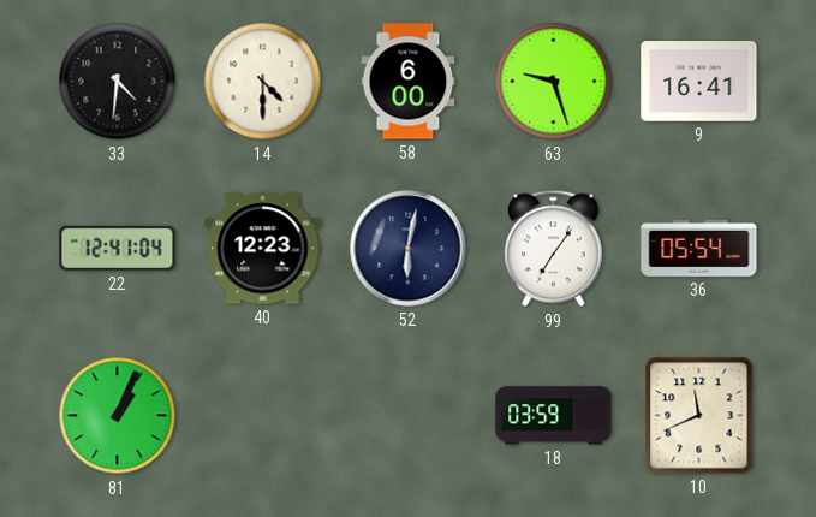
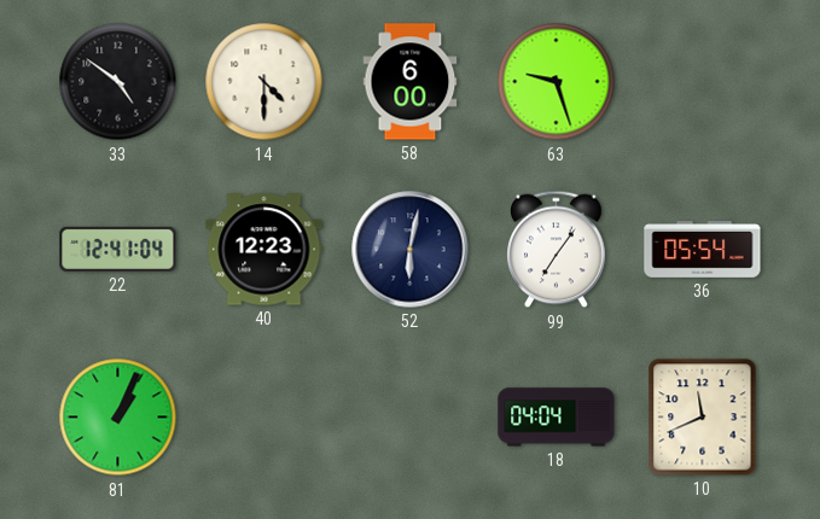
33: 4:31 -> 4:51 (118, 82)
9: 16:41 -> none (699, 82)
18: 03:59 -> 04:04 (557, 418)
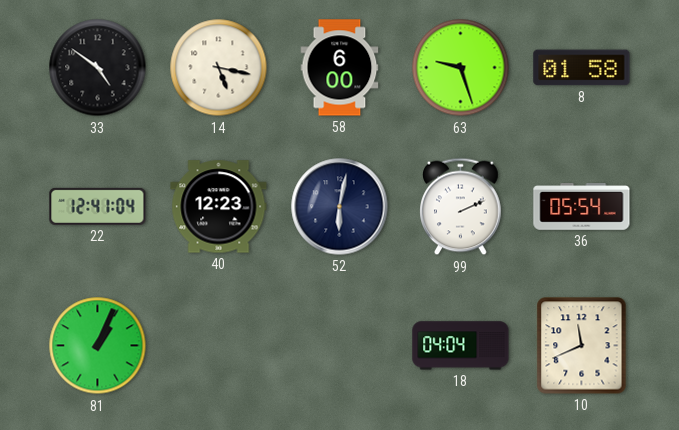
14: 4:30 -> 5:17 (219, 68)
8: none -> 01:58 (582, 68)
99: 7:06 -> 2:11 (461, 207)
